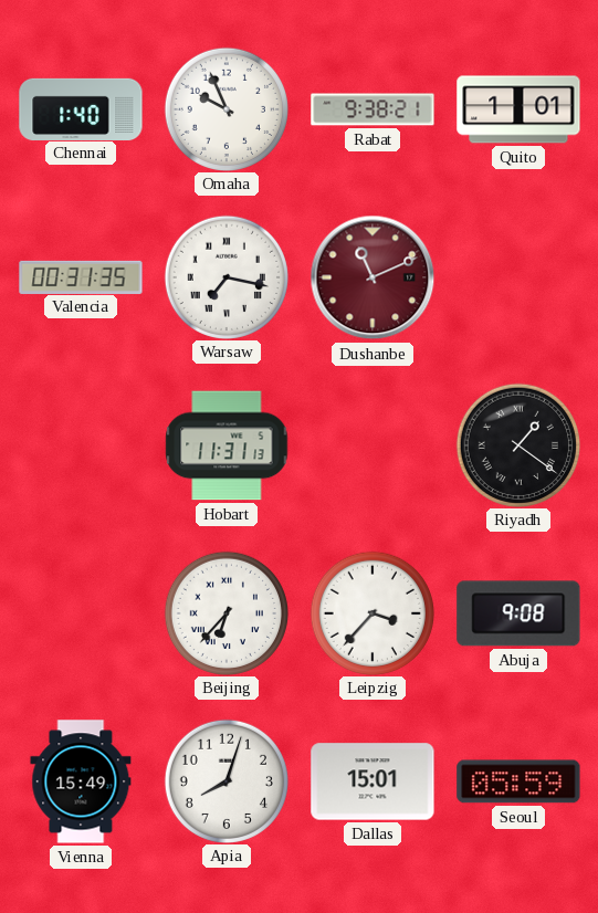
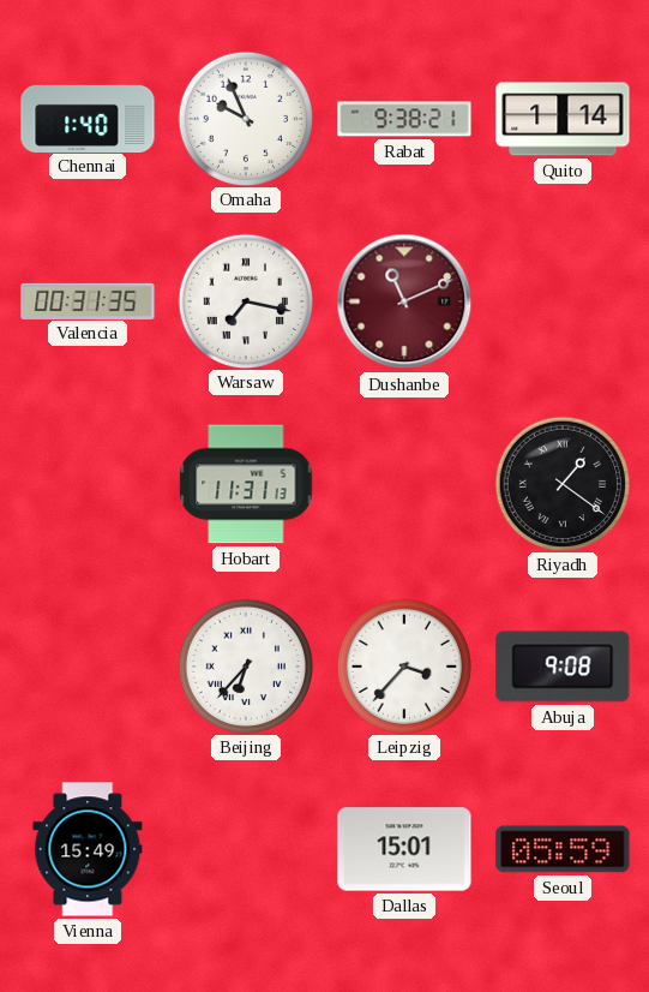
Quito: 1:01 -> 1:14 (563, 119)
Apia: 8:03 -> none (225, 780)
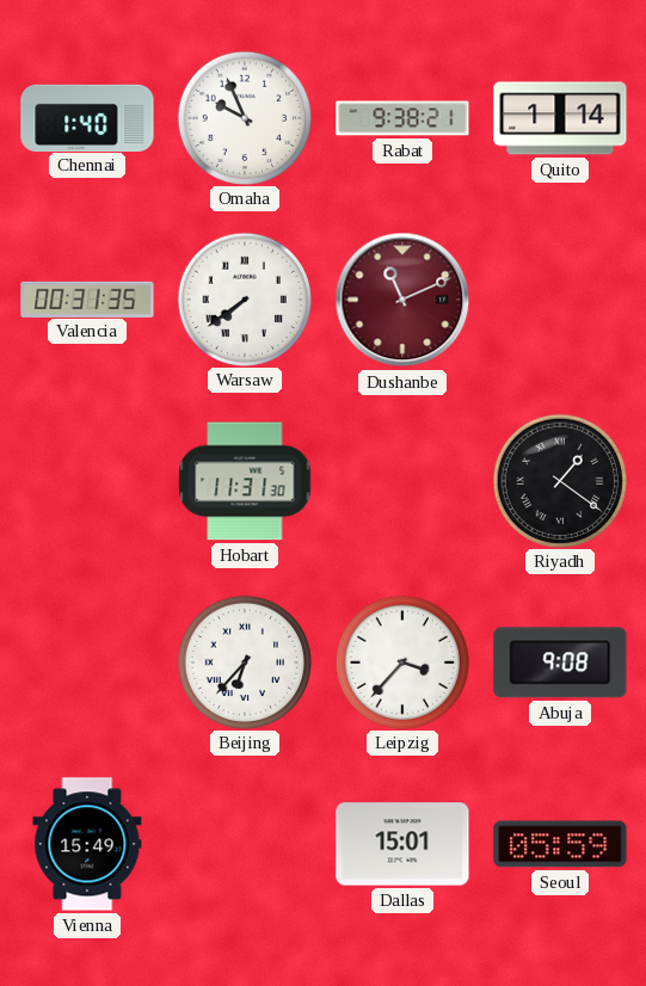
Warsaw: 7:17 -> 7:39 (244, 298)
Hobart: 11:31:13 -> 11:31:30 (245, 481)
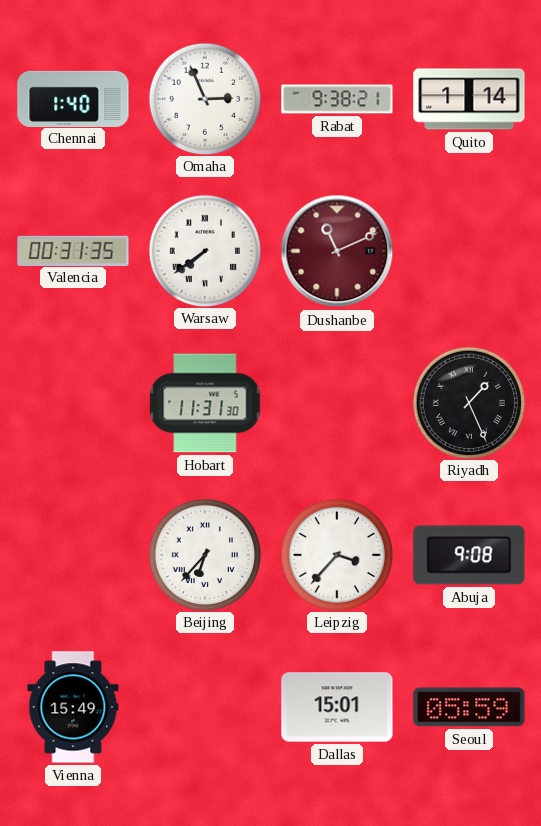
Omaha: 9:56 -> 2:56 (204, 98)
Riyadh: 1:21 -> 1:26 (468, 402)
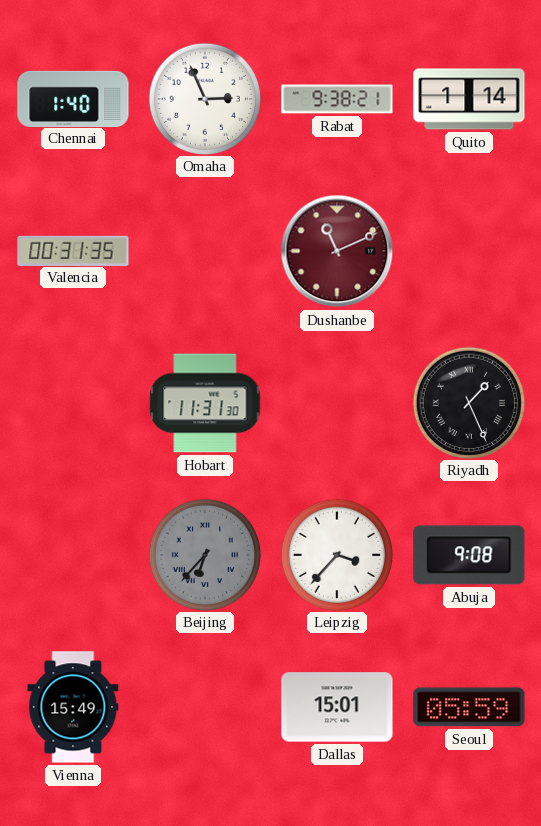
Warsaw: 7:39 -> none (204, 250)
Beijing dial: white -> grey (204, 554)
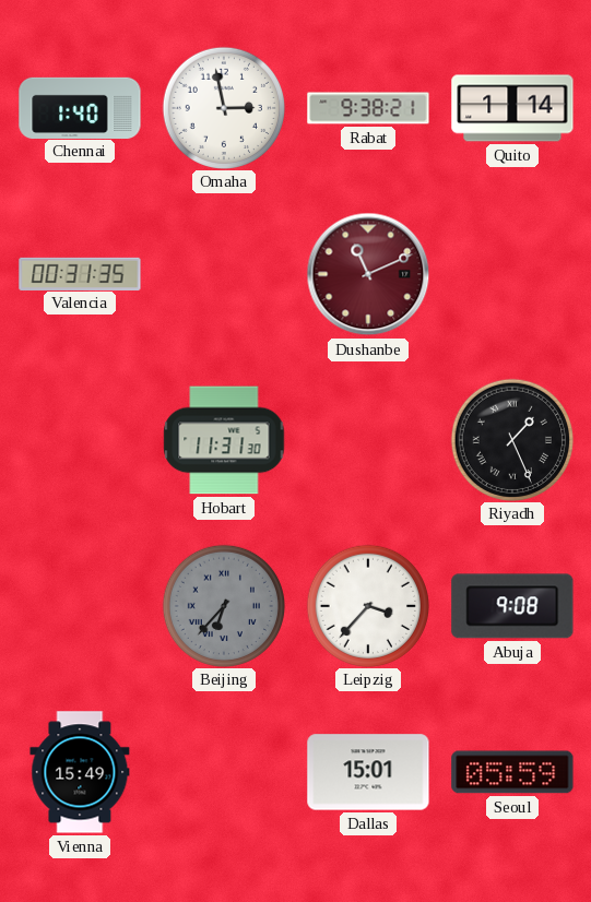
Omaha: 2:56 -> 2:58 (223, 107)
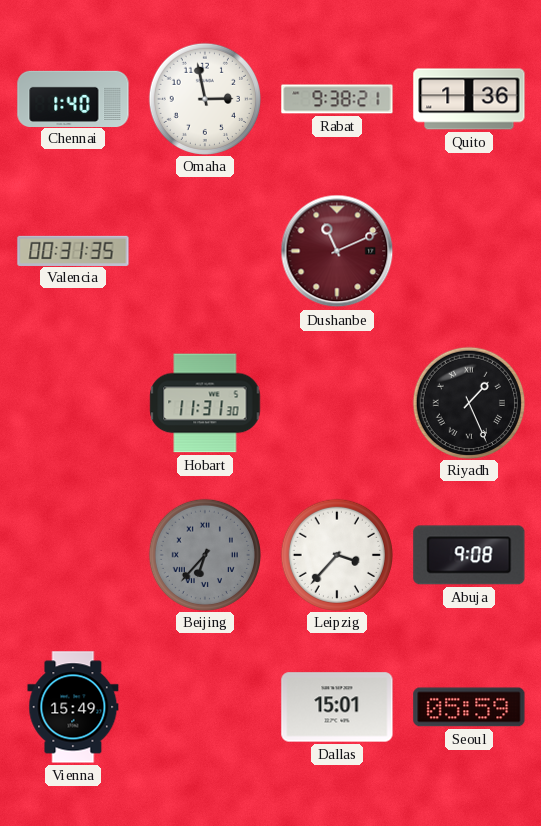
Quito: 1:14 -> 1:36 (469, 99)
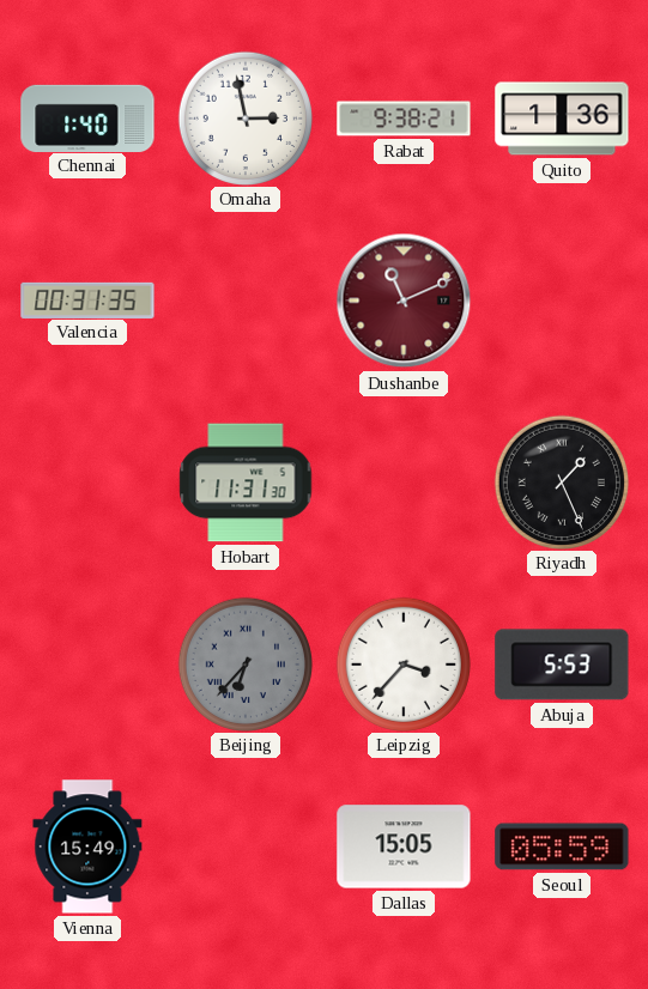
Abuja: 9:08 -> 5:53 (562, 665)
Dallas: 15:01 -> 15:05 (404, 847)
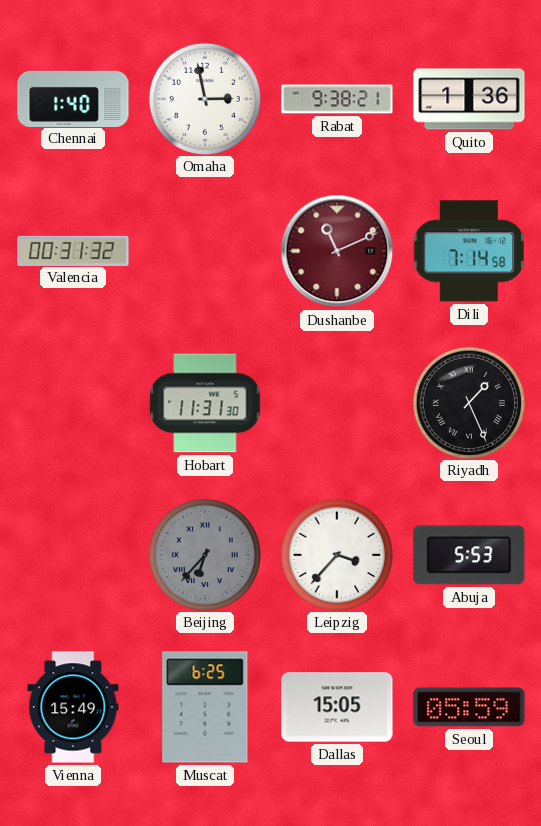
Valencia: 00:31:35 -> 00:31:32 (73, 250)
Dili: none -> 7:14 (469, 251)
Muscat: none -> 6:25 (205, 707)
